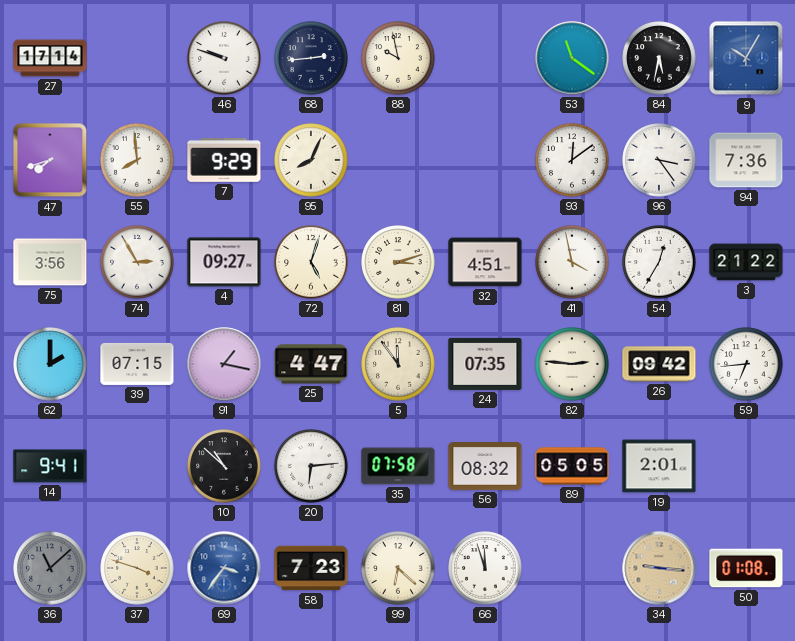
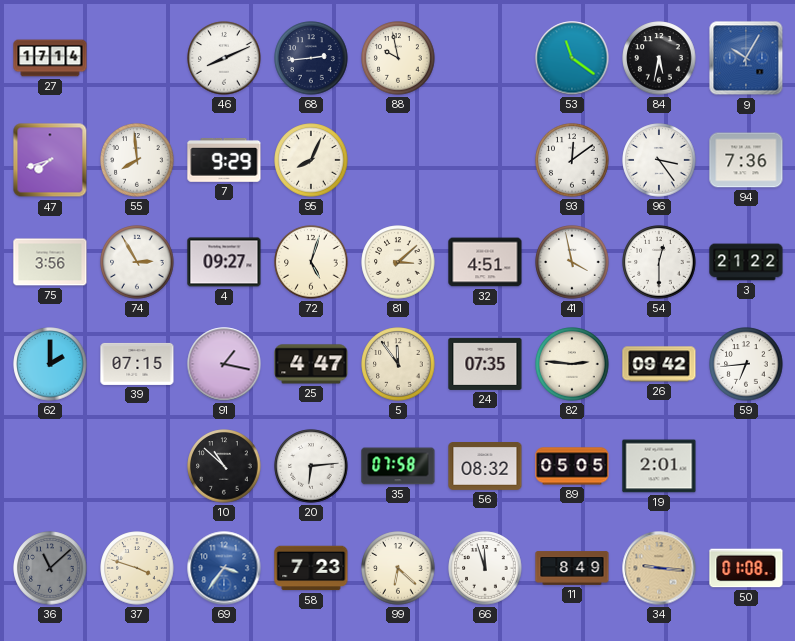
46: 9:48 -> 8:11 (224, 58)
81: 3:12 -> 3:08 (398, 262)
54: 12:35 -> 12:30 (659, 262)
14: 9:41 -> none (50, 466)
11: none -> 8:49 (572, 568)
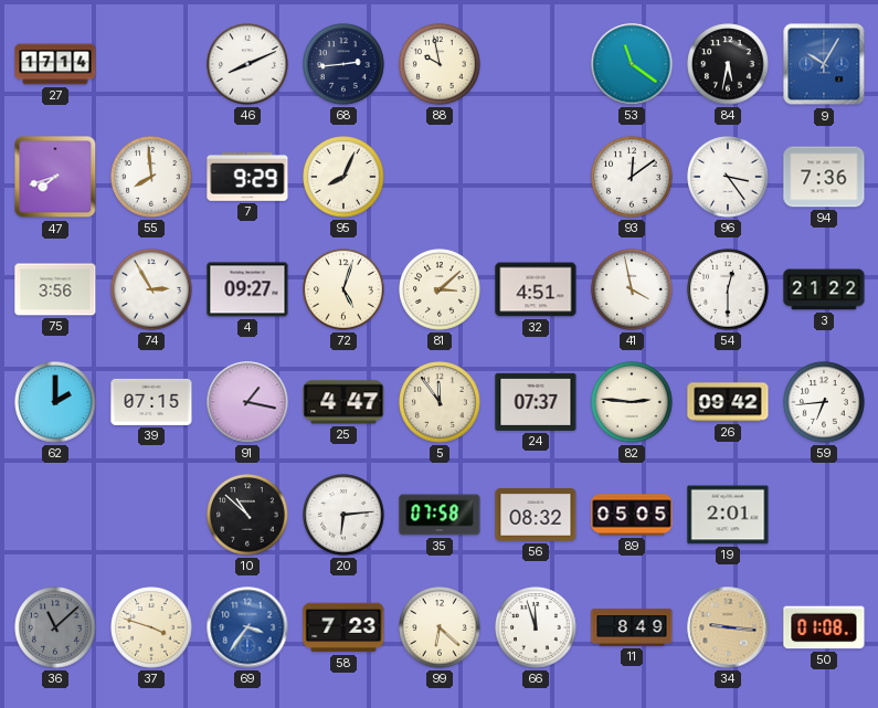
24: 07:35 -> 07:37 (536, 402)
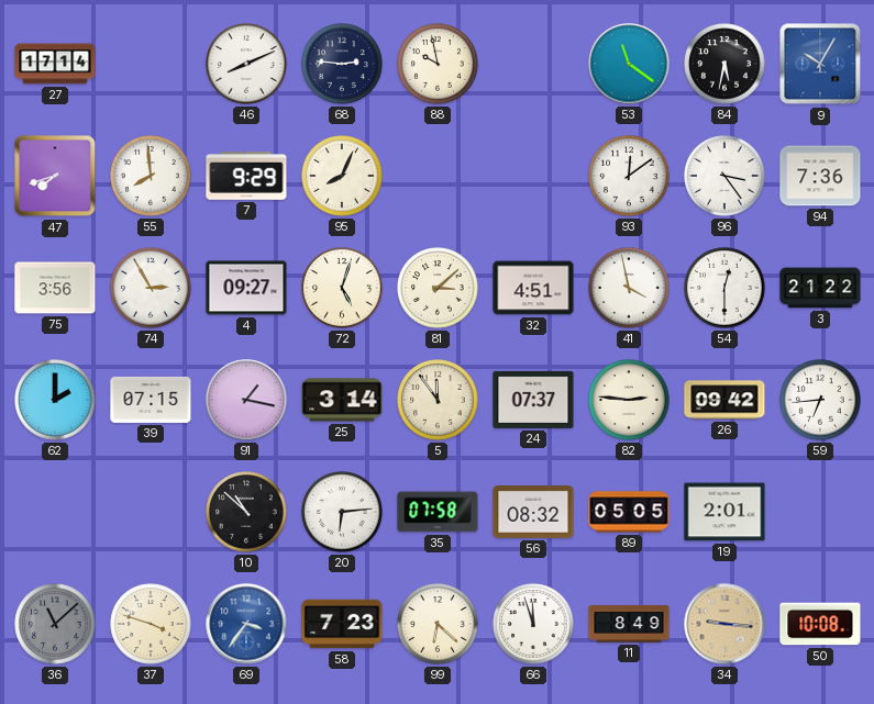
68: 2:44 -> 2:46 (342, 64)
25: 4:47 -> 3:14 (342, 400)
50: 01:08 -> 10:08 (820, 624)
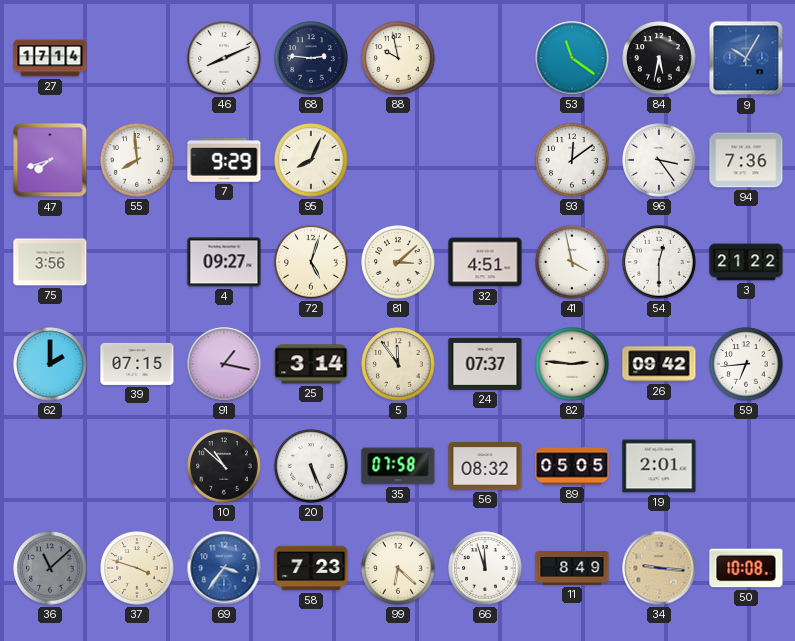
74: 2:55 -> none (151, 288)
20: 6:14 -> 5:26 (311, 466)
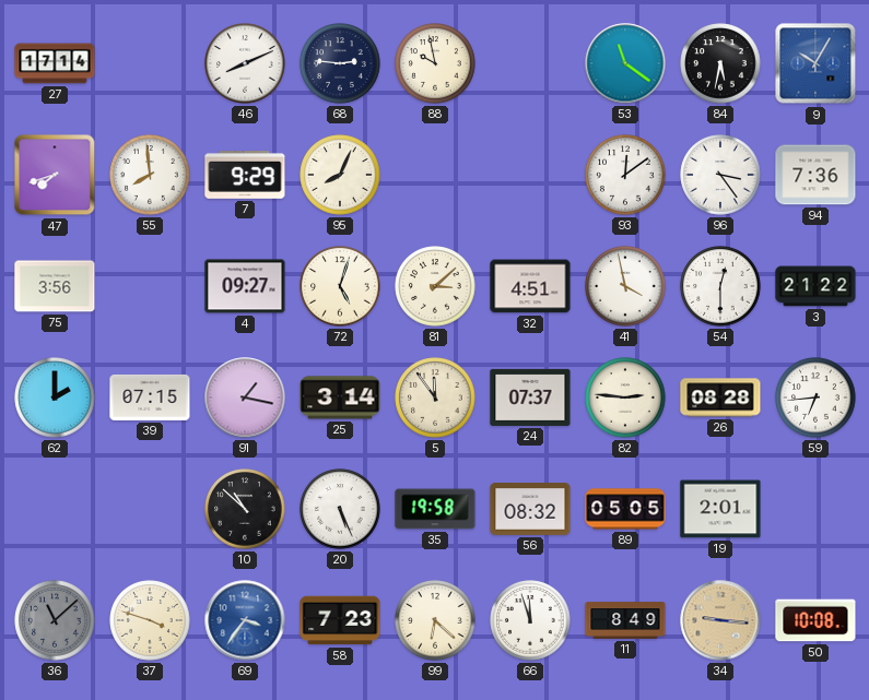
26: 09:42 -> 08:28 (720, 398)
35: 07:58 -> 19:58 (435, 509)
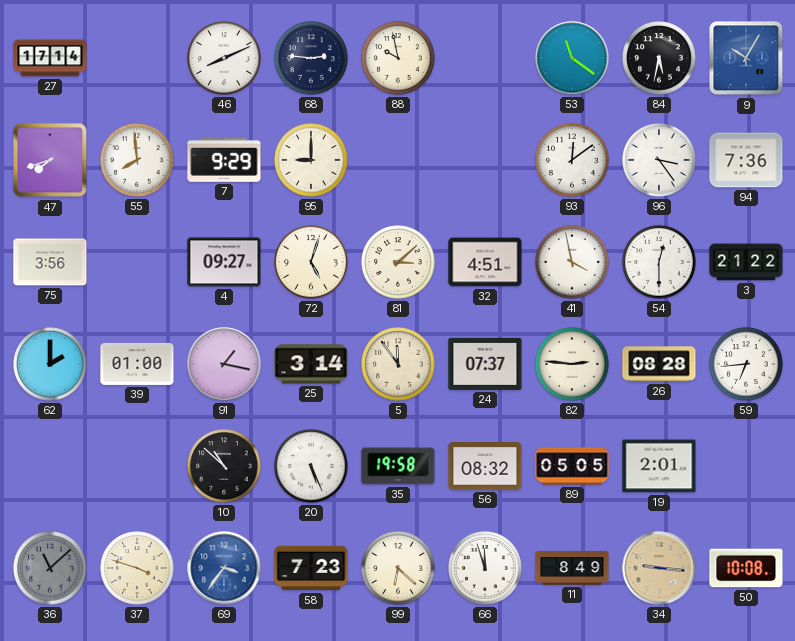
95: 8:04 -> 9:00 (311, 160)
39: 07:15 -> 01:00 (137, 364)
